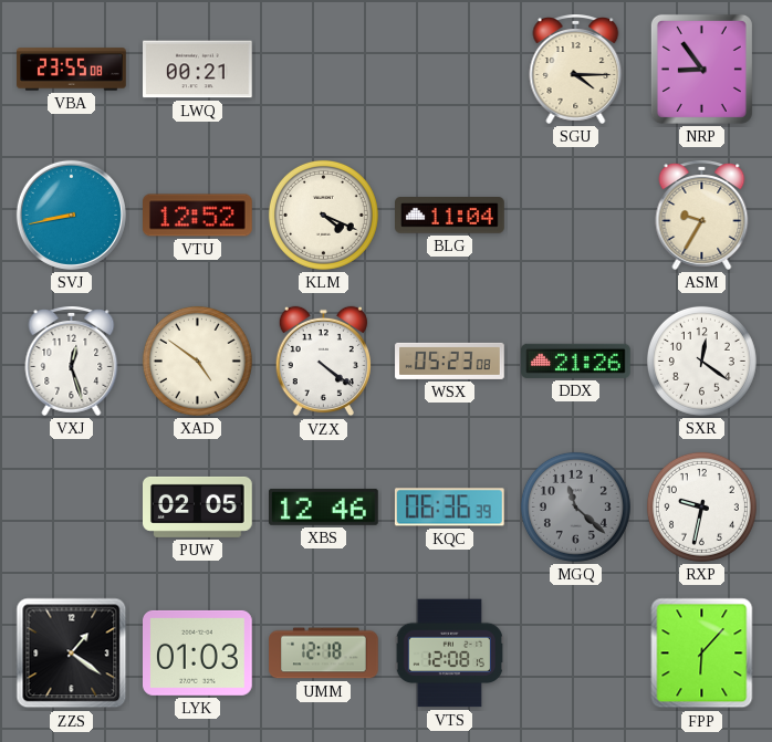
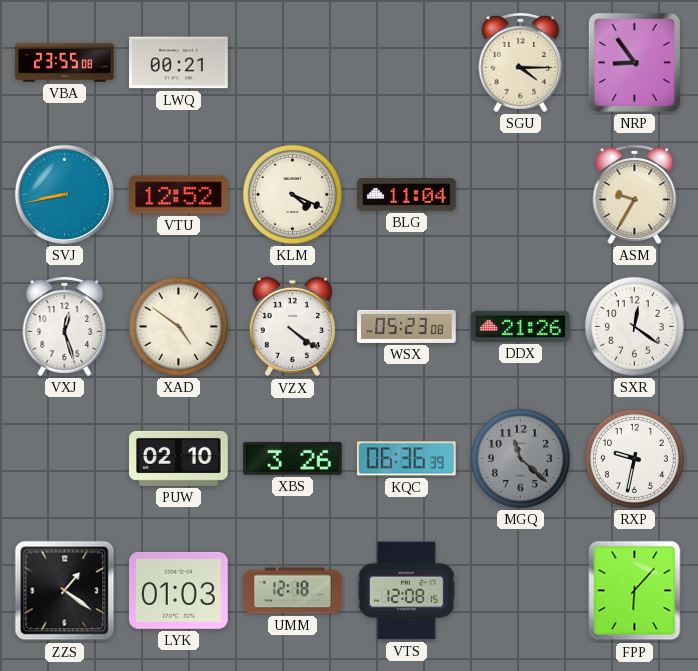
PUW: 02:05 -> 02:10 (179, 458)
XBS: 12:46 -> 3:26 (293, 458)
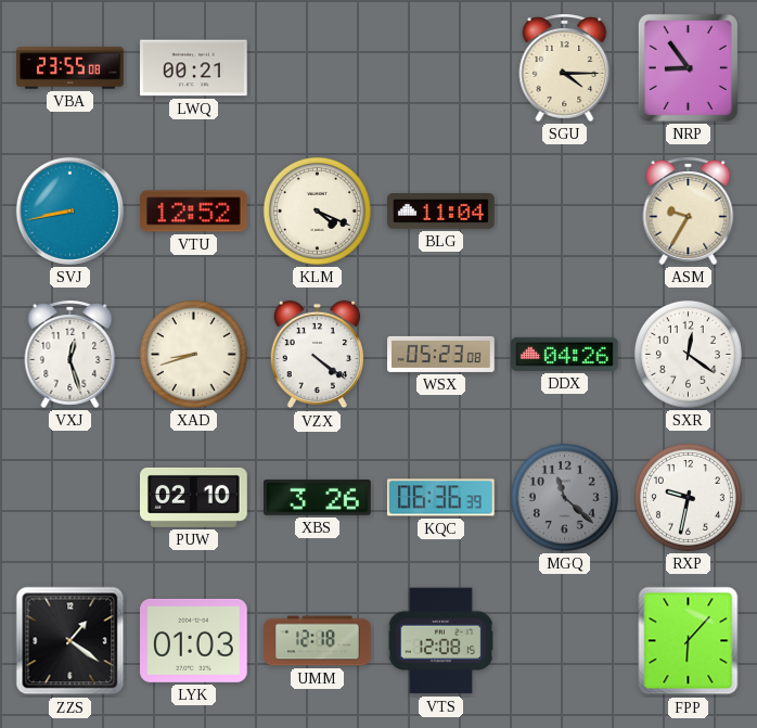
XAD: 4:51 -> 8:42 (193, 354)
DDX: 21:26 -> 04:26 (565, 354)
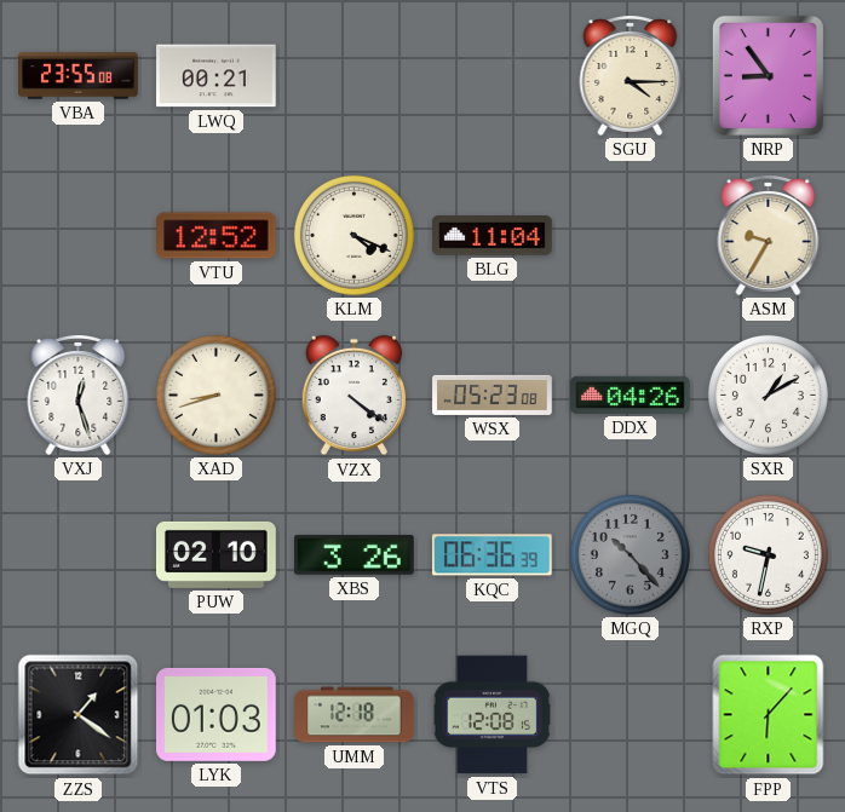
SVJ: 8:43 -> none (69, 210)
SXR: 12:21 -> 1:10 (768, 395)
MGQ: 11:22 -> 10:23 (630, 554)
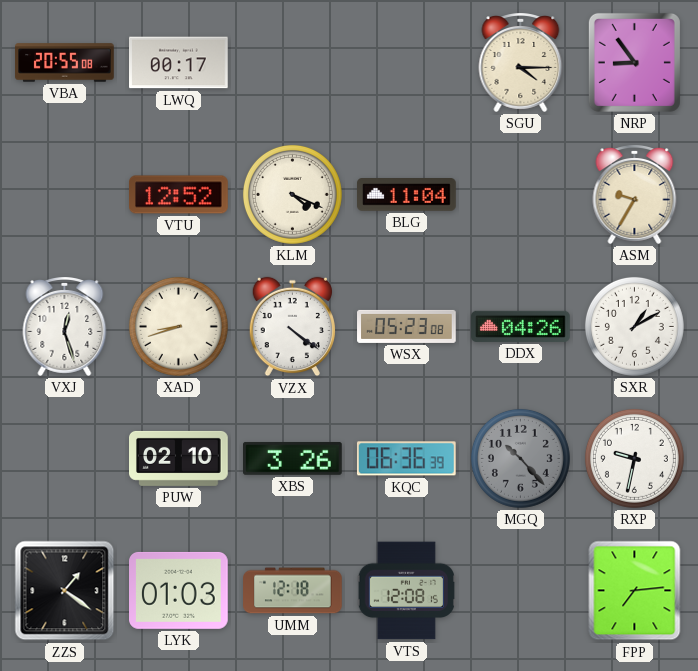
VBA: 23:55 -> 20:55 (65, 63)
LWQ: 00:21 -> 00:17 (179, 63)
FPP: 6:07 -> 7:14 (635, 591)
